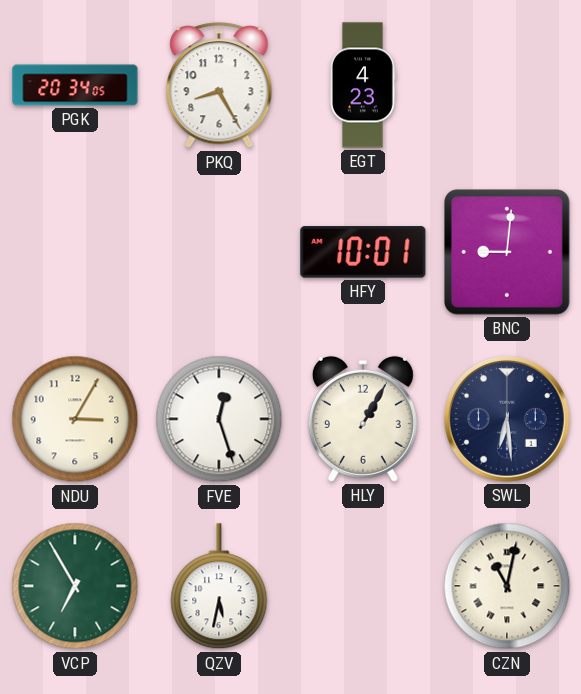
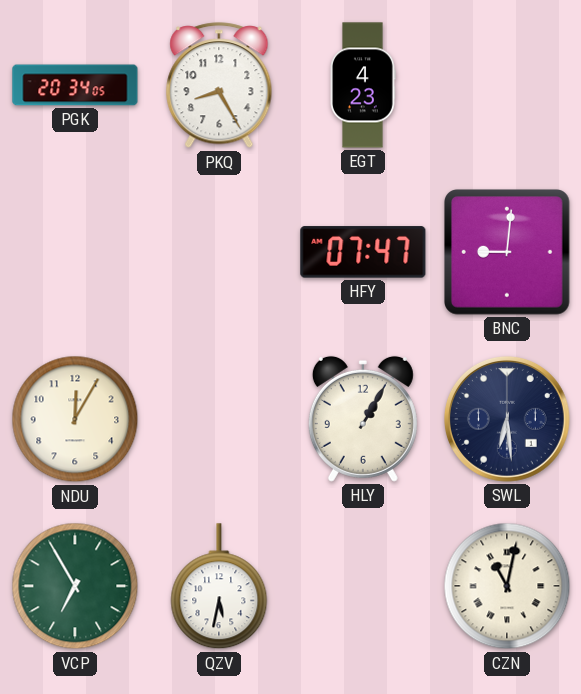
HFY: 10:01 -> 07:47 (363, 252)
NDU: 3:05 -> 12:05 (75, 419)
FVE: 12:27 -> none (219, 419)
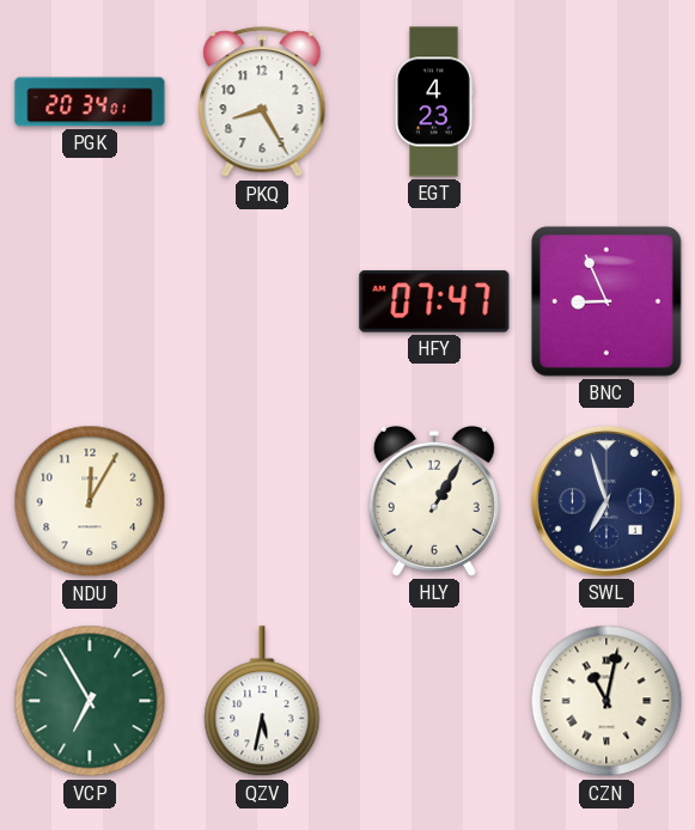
PGK: 20:34:05 -> 20:34:01 (90, 102)
BNC: 9:01 -> 8:56 (606, 301)
SWL: 6:29 -> 6:57 (608, 501)
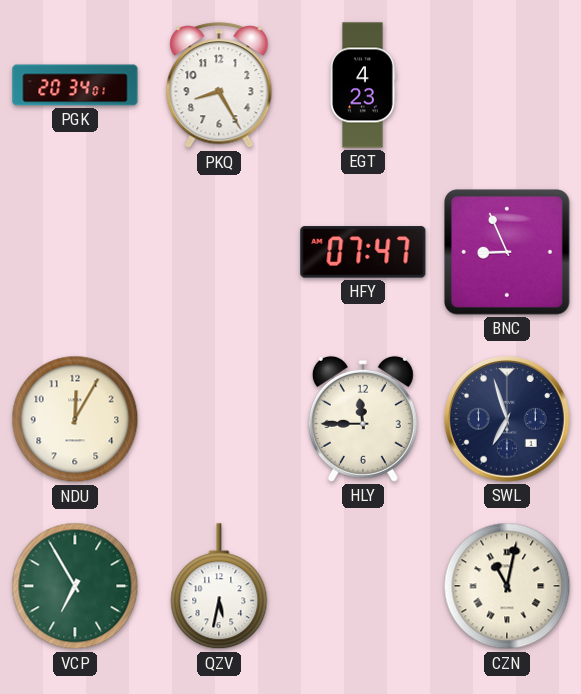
HLY: 1:05 -> 11:45 (363, 419)
